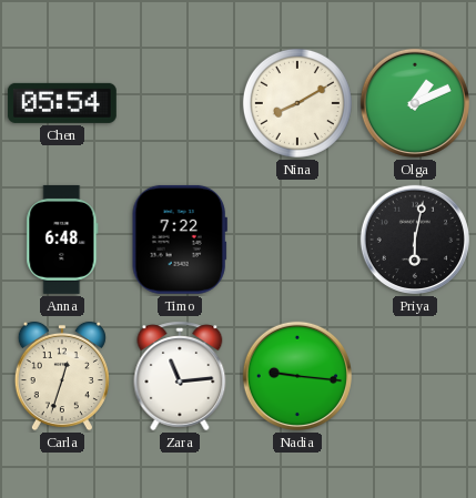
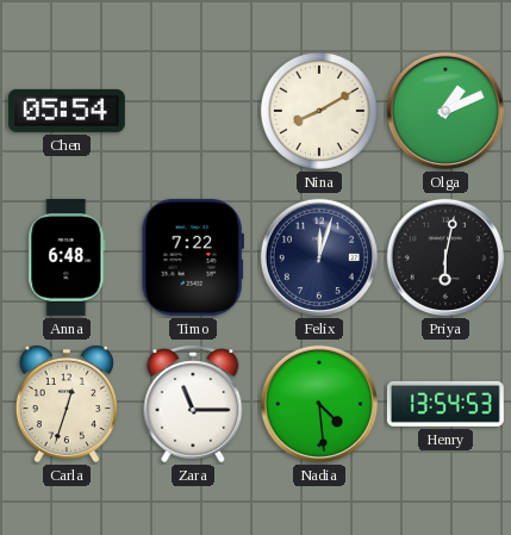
Felix: none -> 12:03 (319, 257)
Zara: 11:14 -> 11:15 (193, 404)
Nadia: 9:16 -> 4:29 (319, 404)
Henry: none -> 13:54 (445, 404)
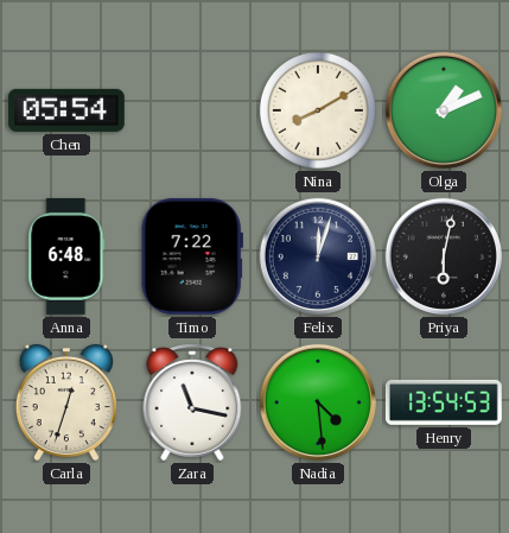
Zara: 11:15 -> 11:17 (192, 402)
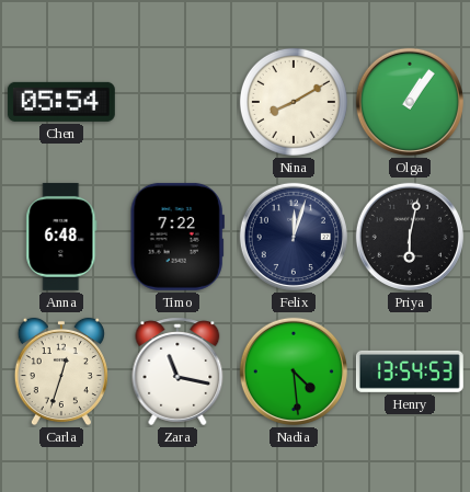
Olga: 1:11 -> 1:06 (410, 102)
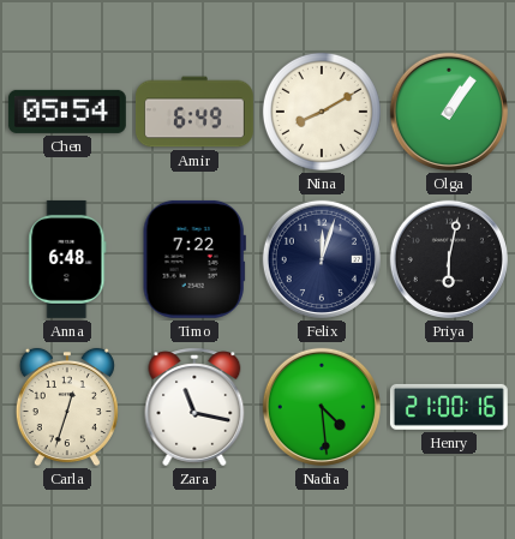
Amir: none -> 6:49 (194, 112)
Henry: 13:54 -> 21:00 (449, 407)
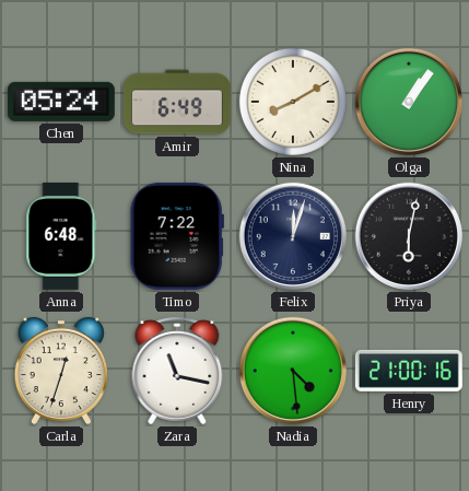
Chen: 05:54 -> 05:24 (61, 102)
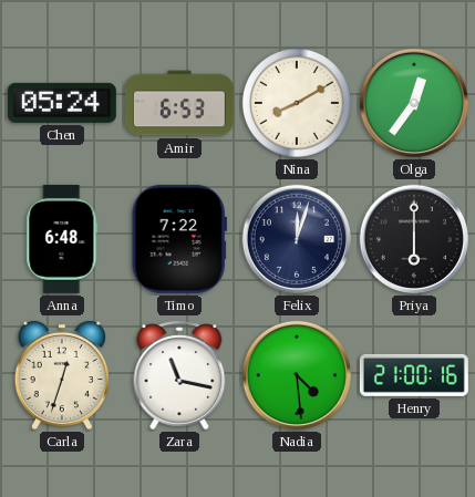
Amir: 6:49 -> 6:53 (179, 103)
Olga: 1:06 -> 12:36 (414, 103)
Priya: 6:02 -> 6:00 (414, 239)
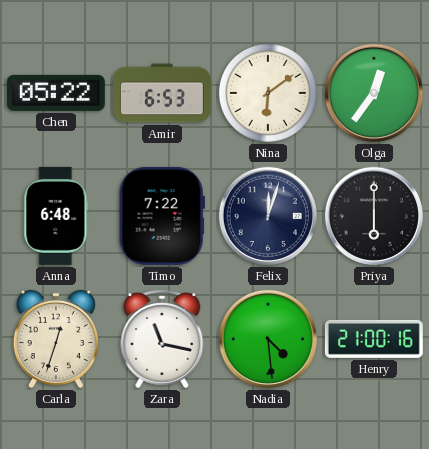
Chen: 05:24 -> 05:22 (56, 93)
Nina: 8:10 -> 6:09 (268, 93)
